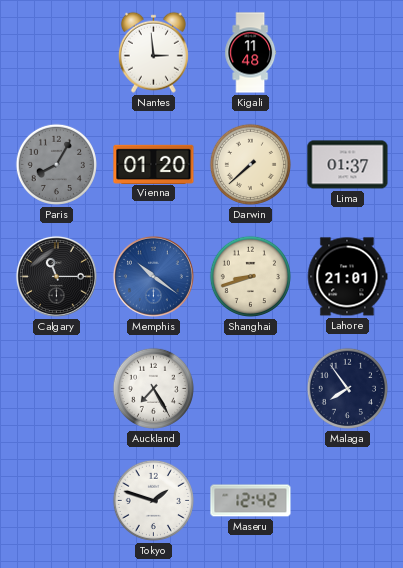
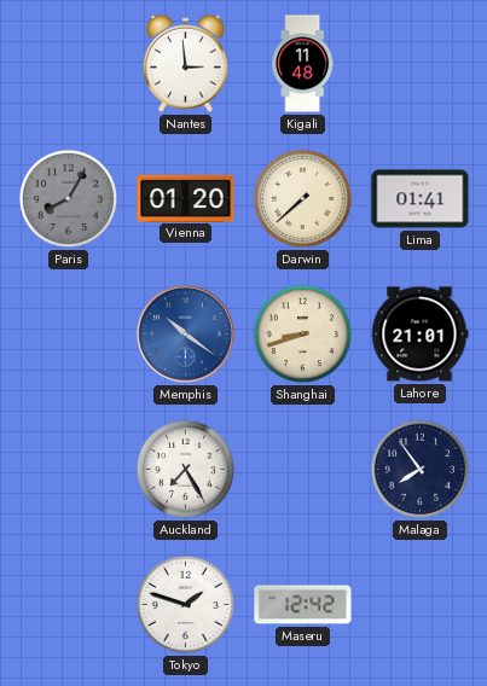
Lima: 01:37 -> 01:41 (421, 199)
Calgary: 11:15 -> none (56, 276)
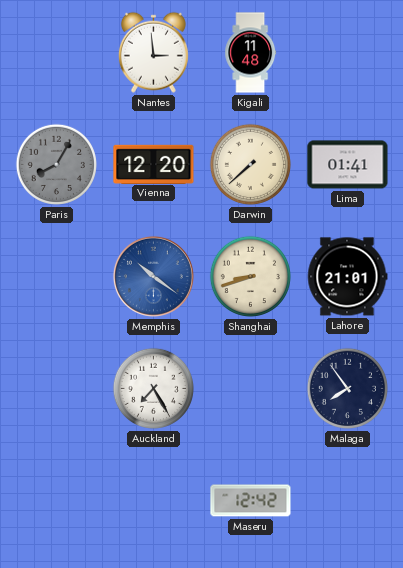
Vienna: 01:20 -> 12:20 (154, 164)
Tokyo: 1:48 -> none (185, 604)
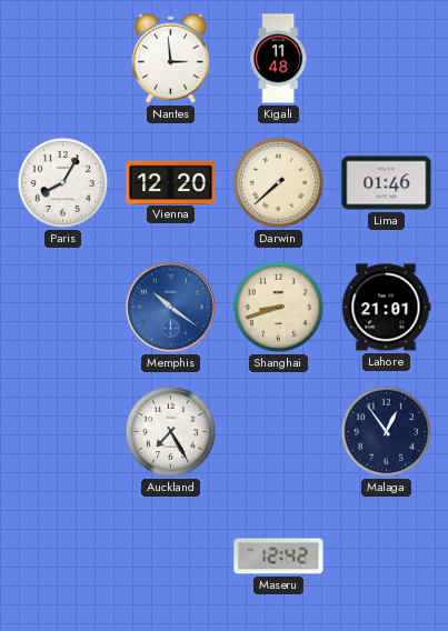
Paris dial: grey -> white (62, 182)
Lima: 01:41 -> 01:46 (387, 183)
Malaga: 7:54 -> 12:54 (386, 431)
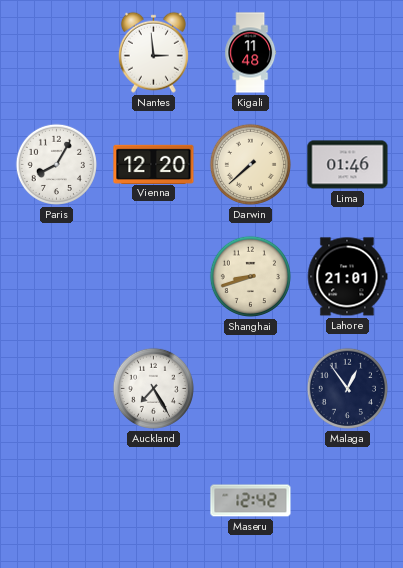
Memphis: 10:21 -> none (170, 307)
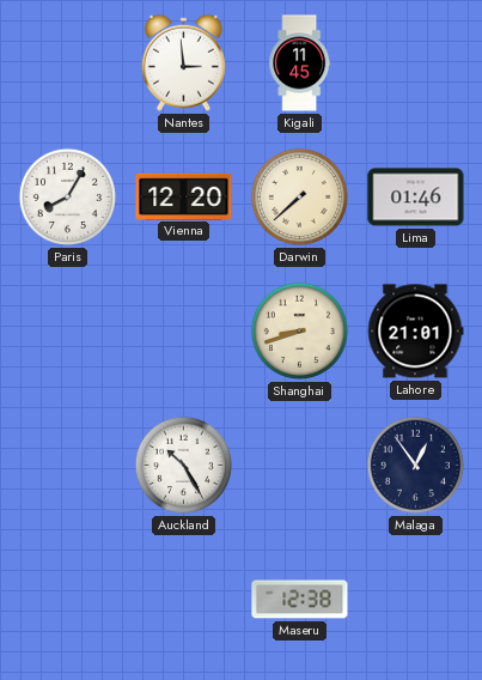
Kigali: 11:48 -> 11:45 (300, 63)
Auckland: 7:25 -> 10:25 (183, 465)
Maseru: 12:42 -> 12:38 (300, 600)
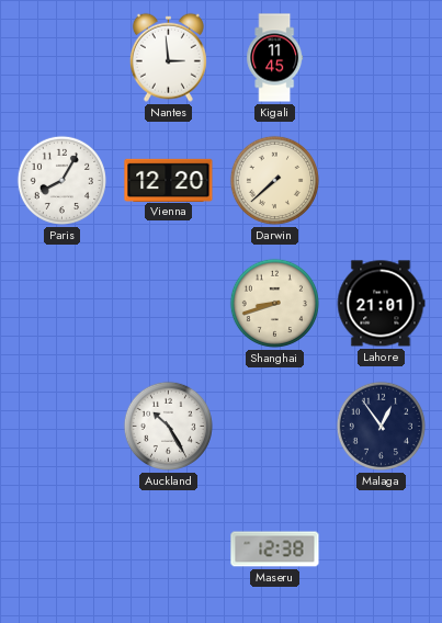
Lima: 01:46 -> none (416, 198)
